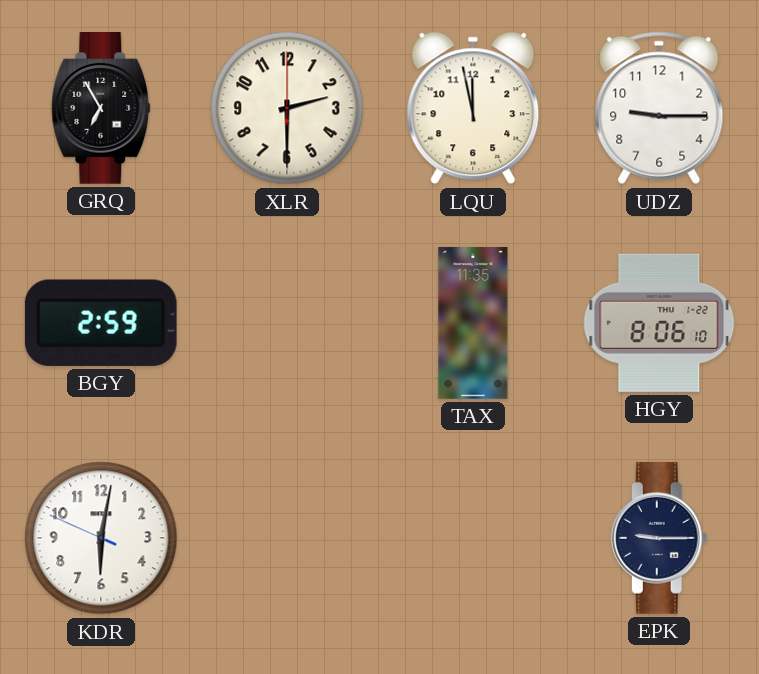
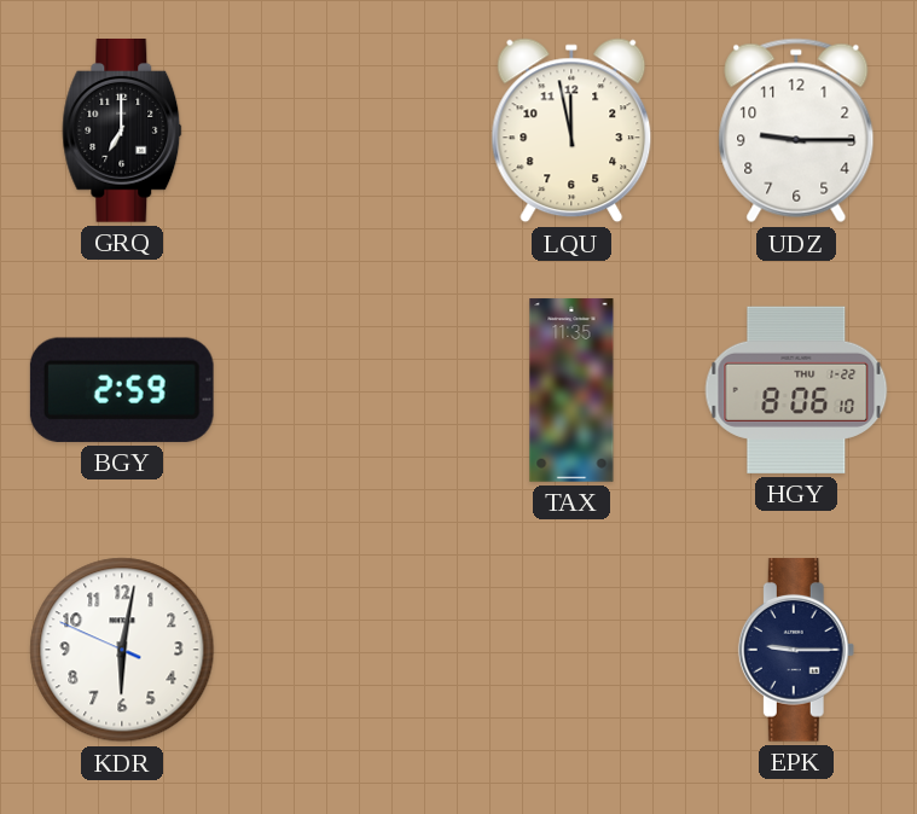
GRQ: 6:55 -> 7:00 (122, 132)
XLR: 2:30 -> none (287, 108)
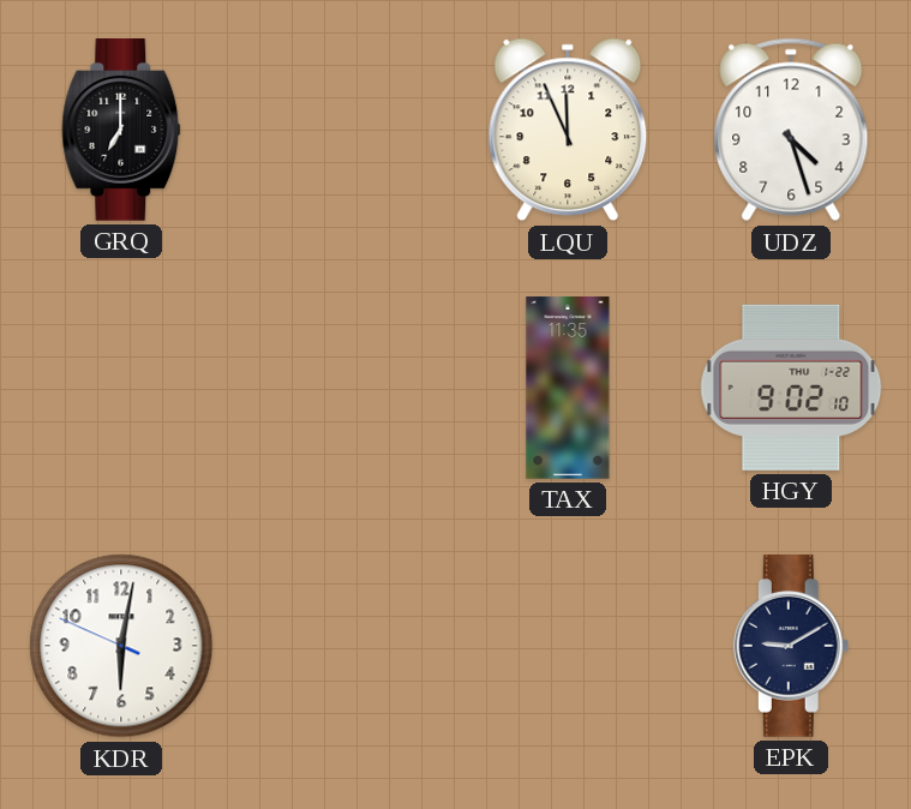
LQU: 11:58 -> 11:56 (568, 130)
UDZ: 9:15 -> 4:27 (791, 130)
BGY: 2:59 -> none (122, 390)
HGY: 8:06 -> 9:02 (791, 388)
EPK: 9:15 -> 9:10 (791, 647)
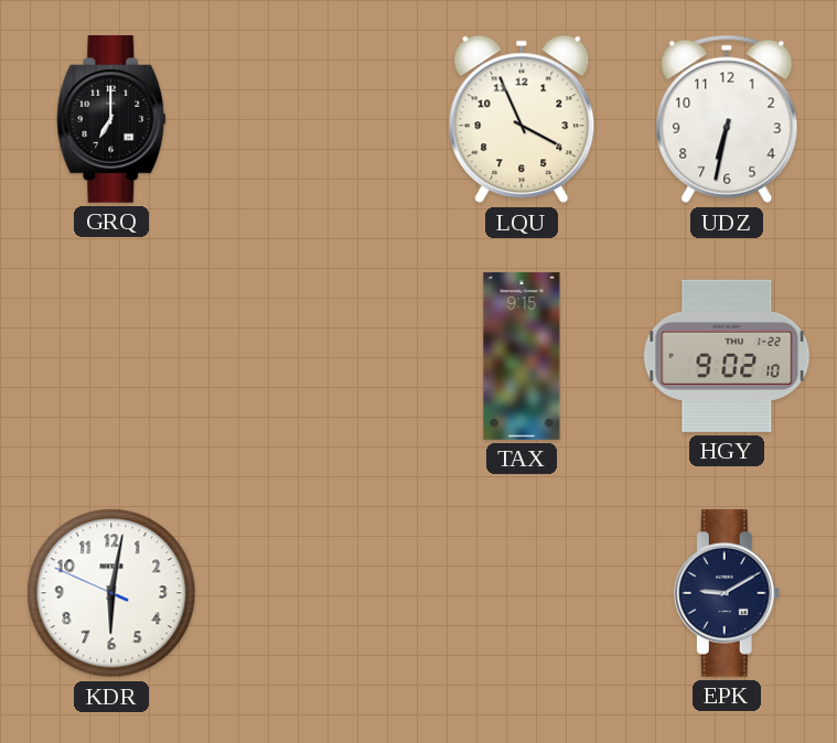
LQU: 11:56 -> 3:56 (522, 119)
UDZ: 4:27 -> 6:32 (727, 119)
TAX: 11:35 -> 9:15 (522, 356)
